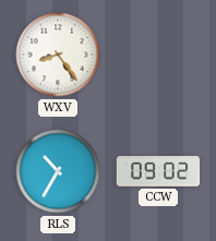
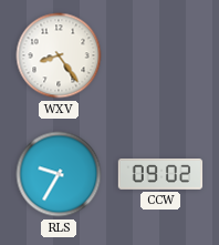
RLS: 10:35 -> 9:35 (59, 174)
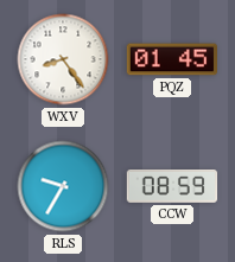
PQZ: none -> 01:45 (171, 59)
CCW: 09:02 -> 08:59 (172, 187)
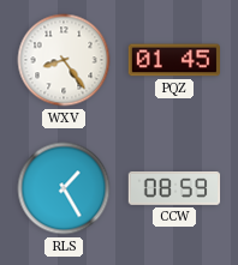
RLS: 9:35 -> 1:25 (64, 188)
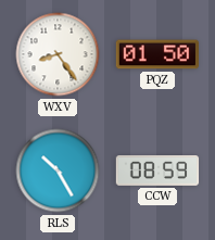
PQZ: 01:45 -> 01:50 (156, 54)
RLS: 1:25 -> 10:25 (58, 170)
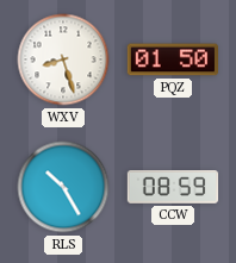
WXV: 8:24 -> 8:27 (63, 60)
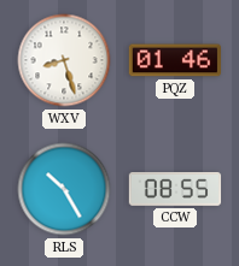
PQZ: 01:50 -> 01:46 (174, 60)
CCW: 08:59 -> 08:55 (175, 190)
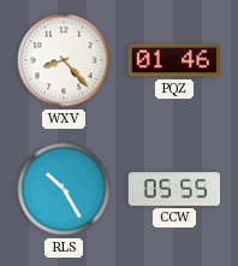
WXV: 8:27 -> 8:23 (64, 60)
CCW: 08:55 -> 05:55 (174, 190)
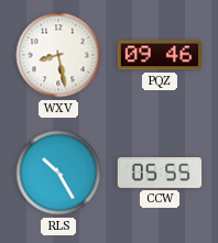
WXV: 8:23 -> 8:28 (58, 55)
PQZ: 01:46 -> 09:46 (159, 55)
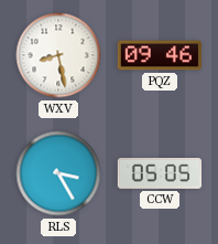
RLS: 10:25 -> 3:25 (58, 173)
CCW: 05:55 -> 05:05 (160, 174)
